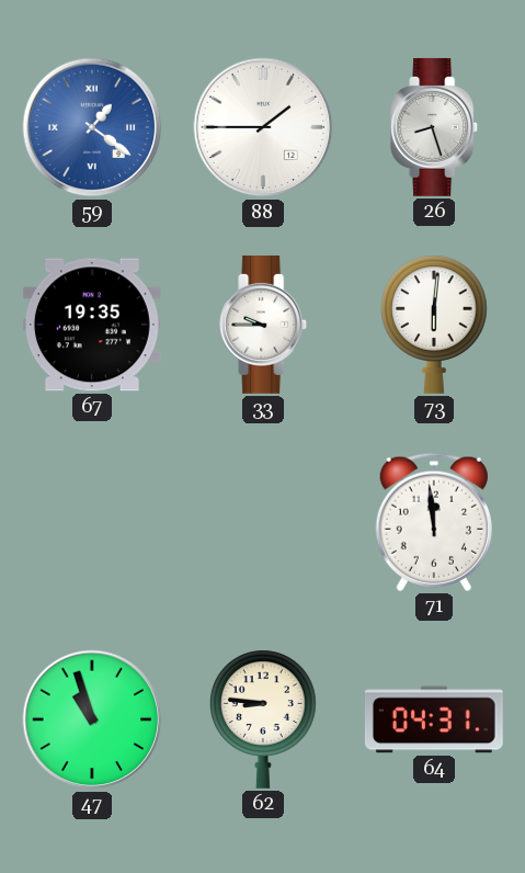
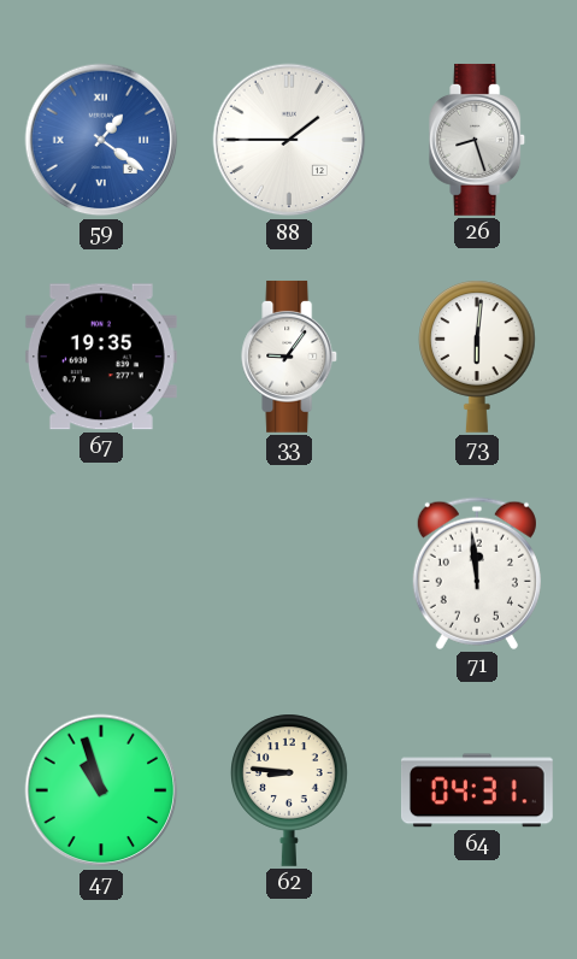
33: 9:45 -> 9:06 (290, 357)
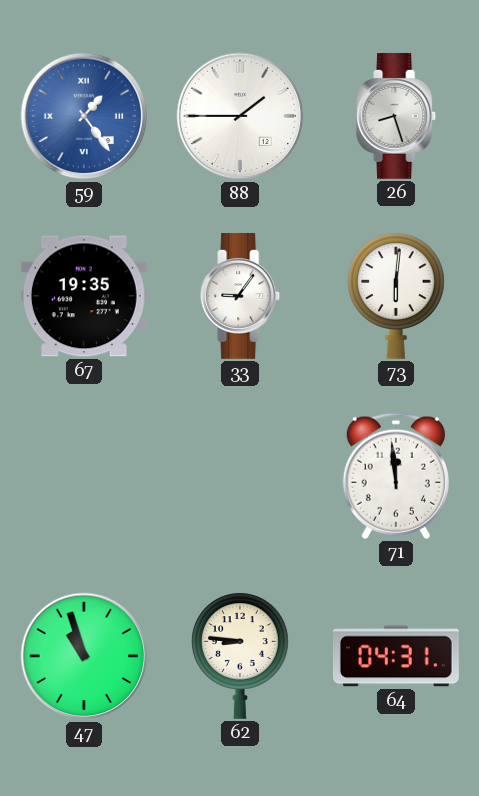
59: 1:21 -> 1:24 (84, 116)
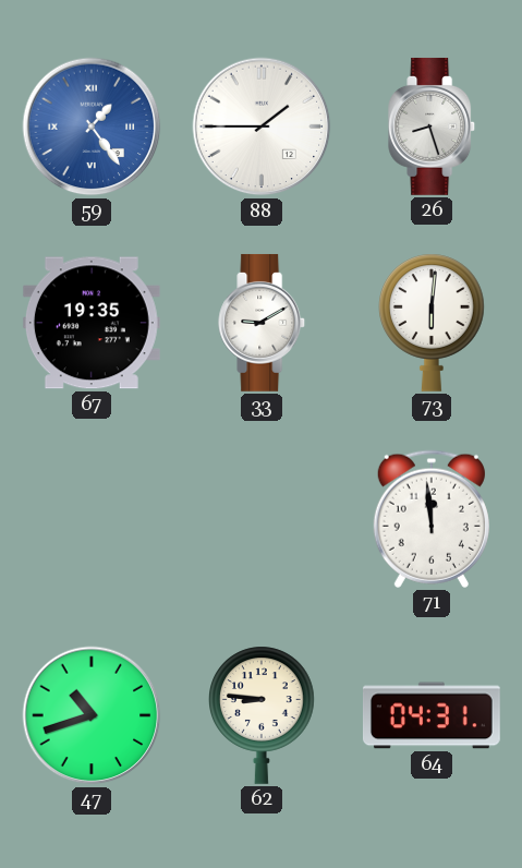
33: 9:06 -> 9:10 (263, 323)
47: 10:57 -> 10:42 (92, 715)
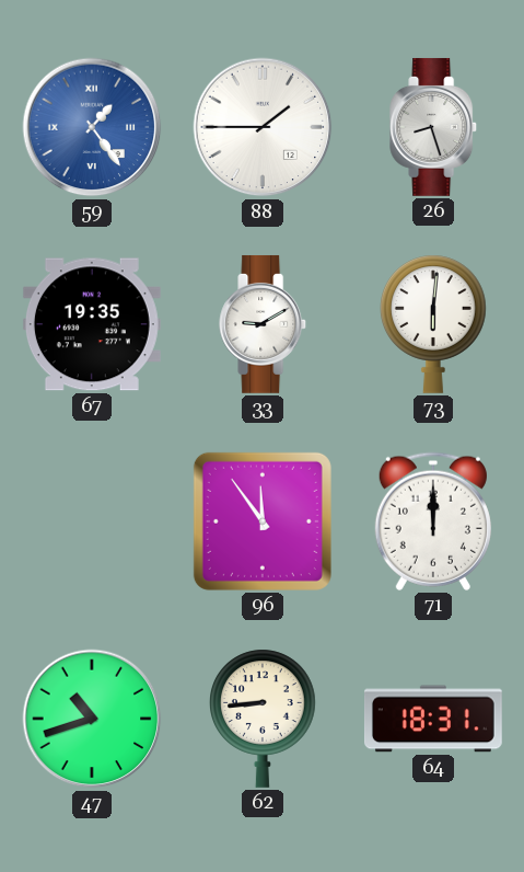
96: none -> 11:54 (263, 521)
71: 11:59 -> 12:00 (433, 521)
62: 8:46 -> 8:44 (264, 719)
64: 04:31 -> 18:31 (433, 719)
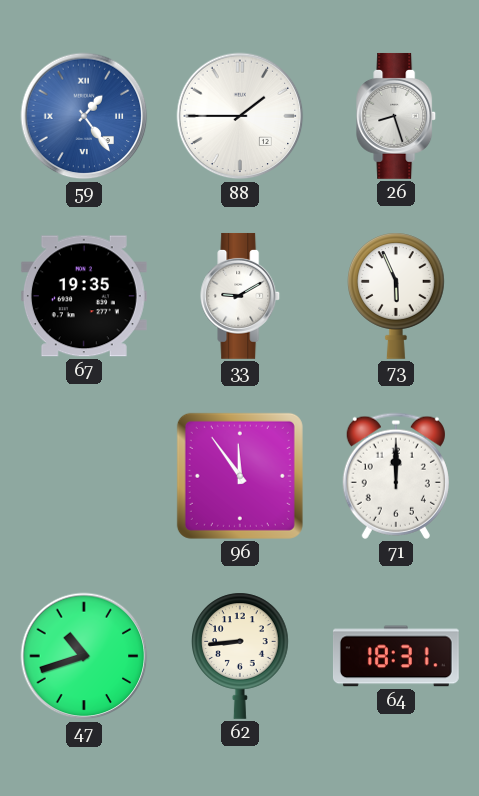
73: 6:01 -> 5:56 (397, 296)
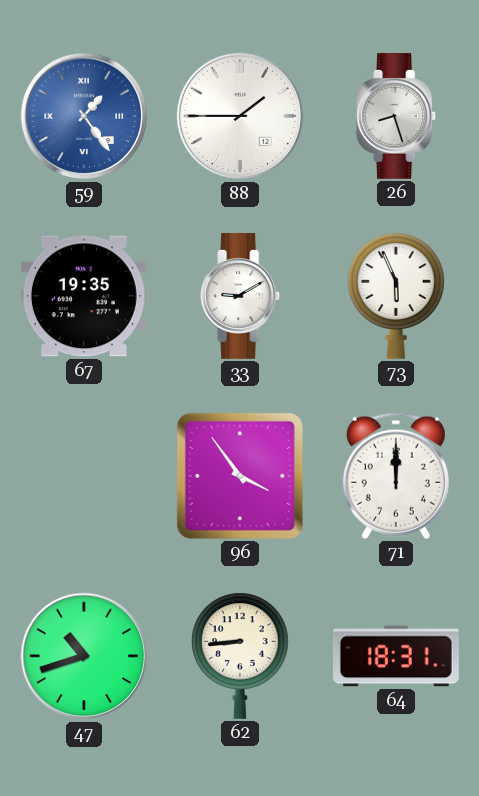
96: 11:54 -> 3:54 (240, 476)
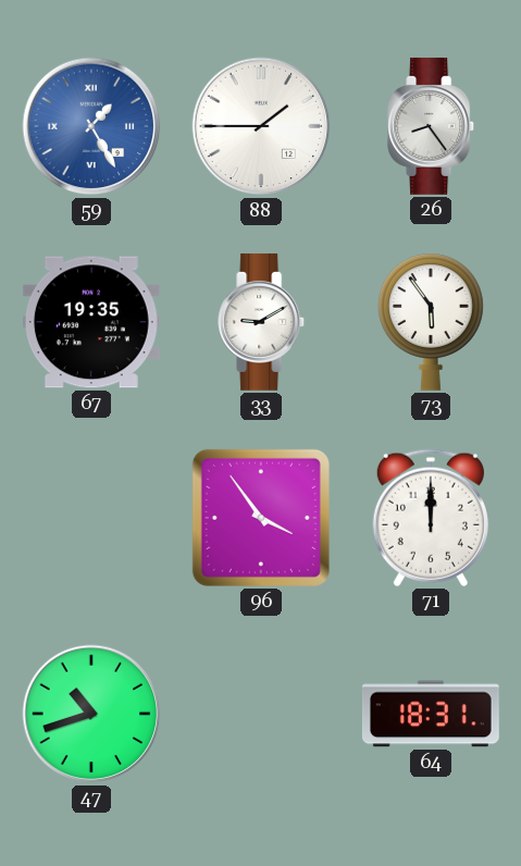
59: 1:24 -> 1:25 (91, 126)
26: 8:27 -> 8:24 (432, 126)
73: 5:56 -> 5:54 (432, 322)
62: 8:44 -> none (241, 656)
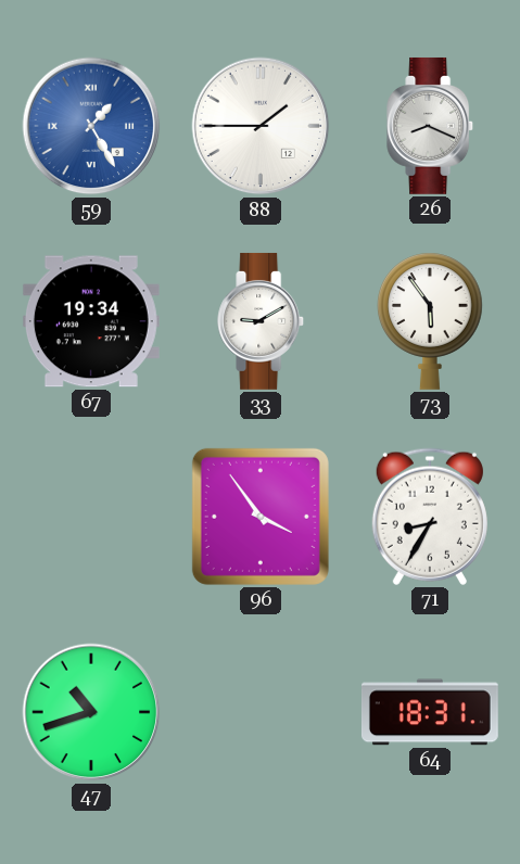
26: 8:24 -> 8:19 (431, 126)
67: 19:35 -> 19:34 (91, 321)
71: 12:00 -> 8:35 (430, 517)
